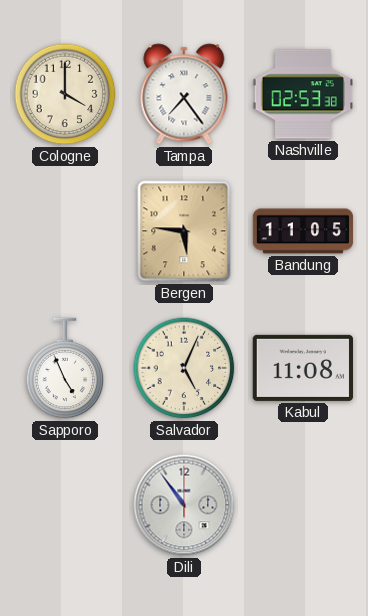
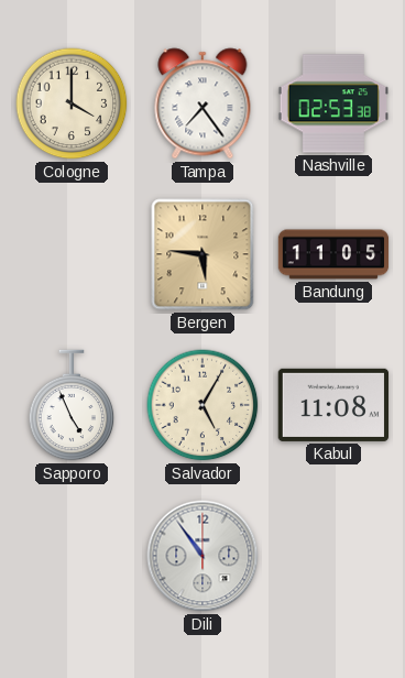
Salvador: 5:04 -> 5:05 (202, 405)
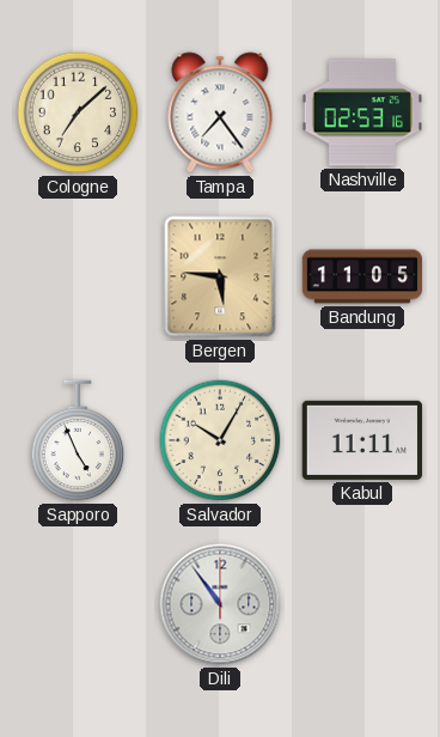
Cologne: 4:00 -> 7:08 (78, 112)
Nashville: 02:53:38 -> 02:53:16 (361, 112)
Salvador: 5:05 -> 10:05 (220, 440)
Kabul: 11:08 -> 11:11 (361, 440)
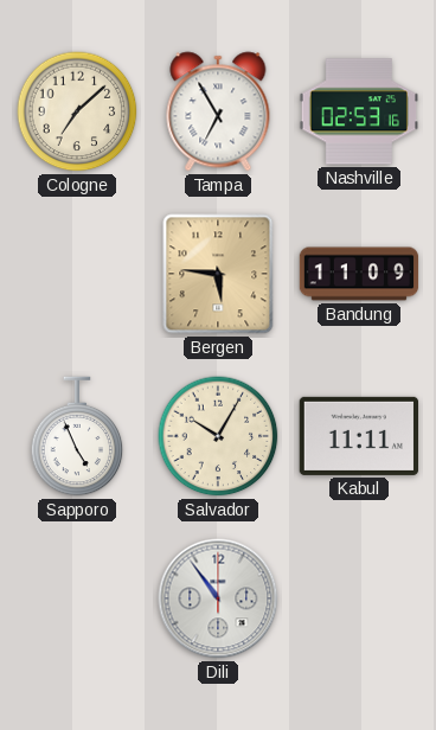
Tampa: 7:24 -> 6:55 (218, 111)
Bandung: 11:05 -> 11:09 (359, 274)
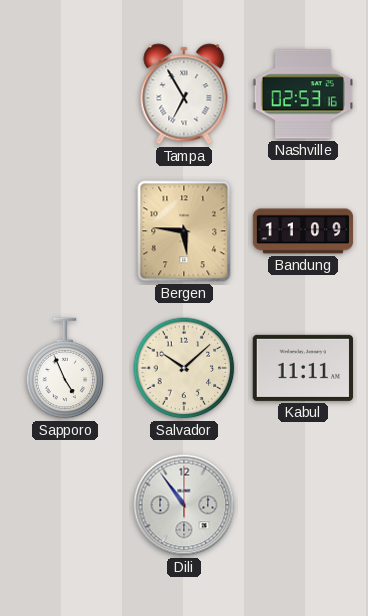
Cologne: 7:08 -> none (77, 111)
Salvador: 10:05 -> 10:08 (184, 368)
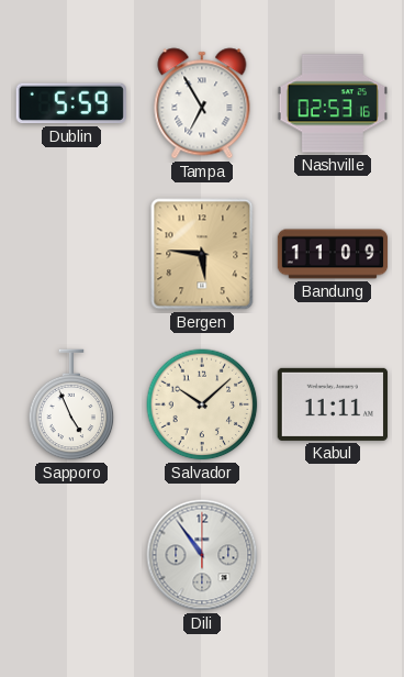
Dublin: none -> 5:59 (71, 103)
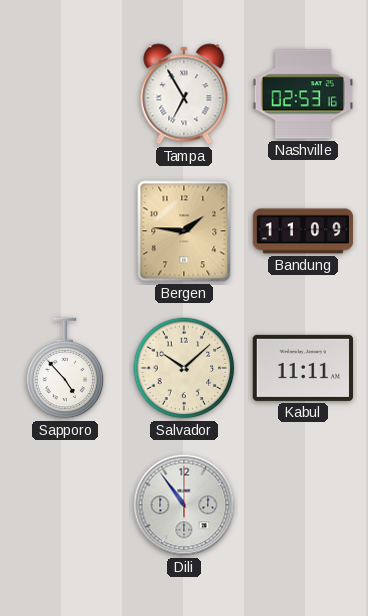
Dublin: 5:59 -> none (71, 103)
Bergen: 5:46 -> 1:46 (184, 231)
Sapporo: 4:56 -> 4:53 (65, 368)
